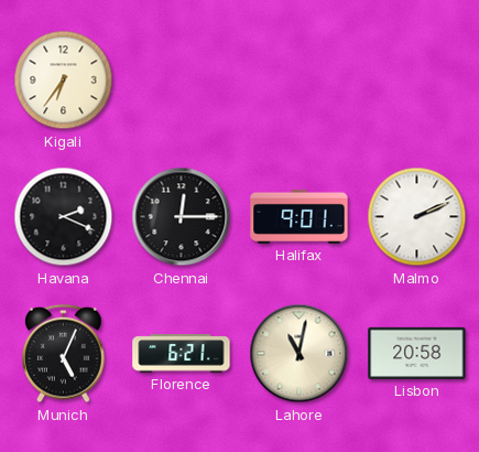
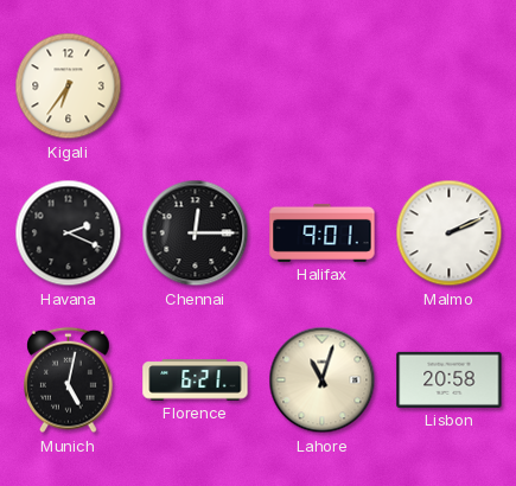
Munich: 5:04 -> 5:02 (69, 381)
Lahore: 11:02 -> 11:03 (323, 381)
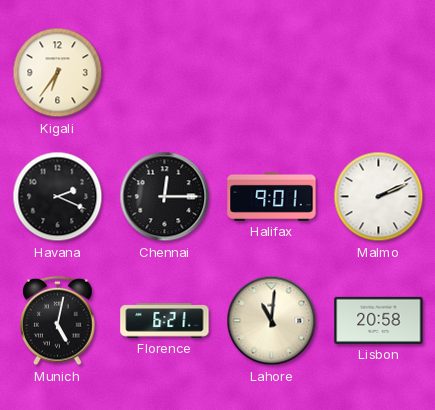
Lahore: 11:03 -> 11:01 (272, 321)
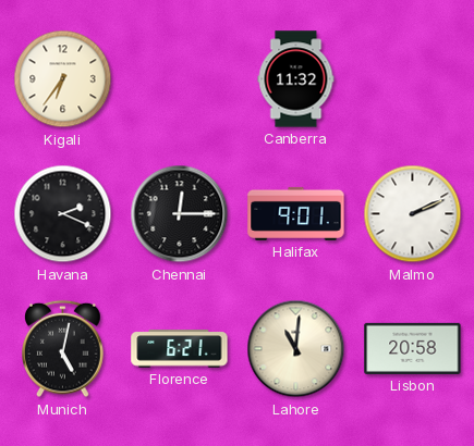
Canberra: none -> 11:32 (296, 79)
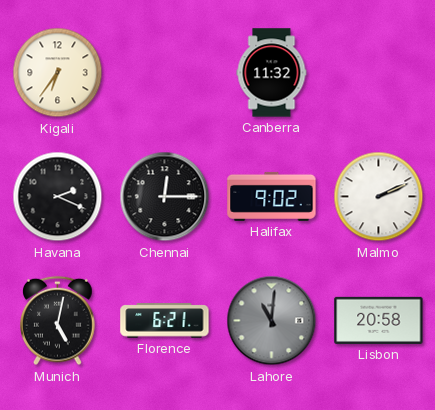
Halifax: 9:01 -> 9:02 (272, 196)
Lahore dial: cream -> grey (272, 321)
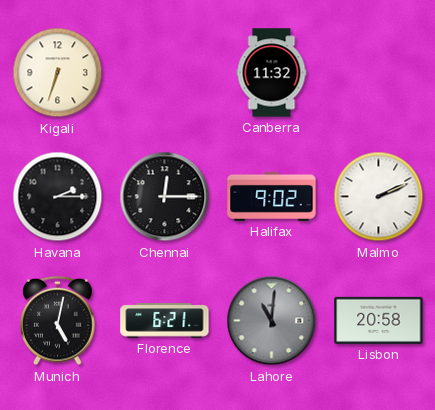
Kigali: 6:36 -> 6:33 (58, 73)
Havana: 2:19 -> 2:15 (58, 197)
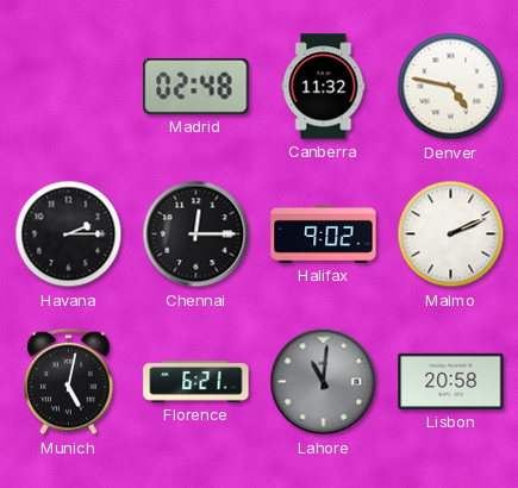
Kigali: 6:33 -> none (58, 73)
Madrid: none -> 02:48 (196, 86)
Denver: none -> 4:47 (451, 87)
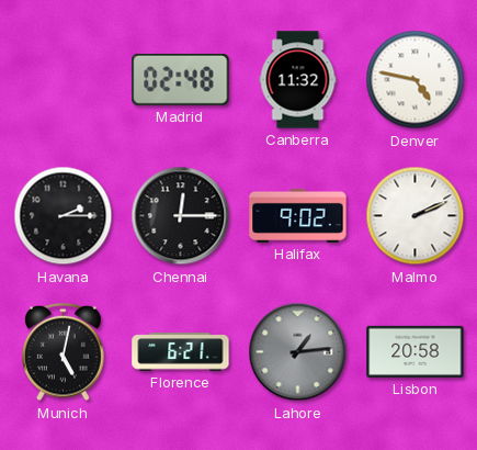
Lahore: 11:01 -> 1:14 (298, 352)
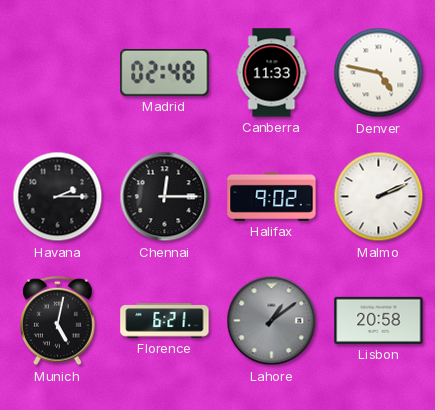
Canberra: 11:32 -> 11:33 (272, 73)
Lahore: 1:14 -> 1:09 (272, 321)
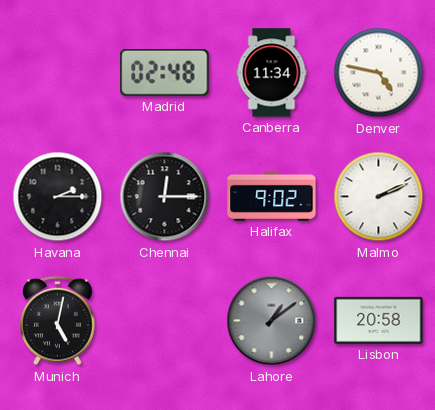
Canberra: 11:33 -> 11:34 (272, 73)
Florence: 6:21 -> none (165, 321)
